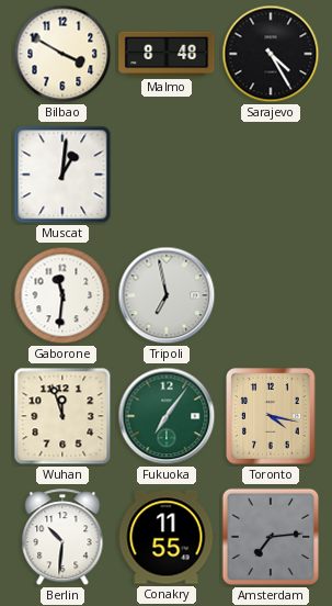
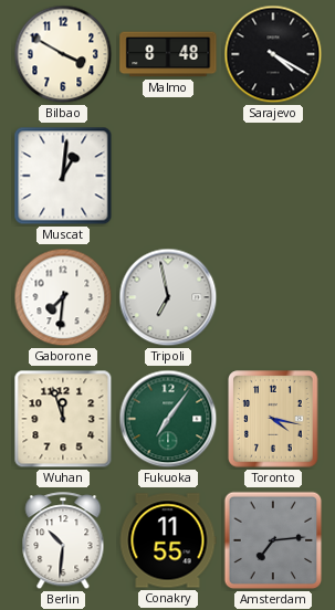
Sarajevo: 4:25 -> 4:20 (273, 54)
Gaborone: 11:31 -> 7:31 (63, 297)
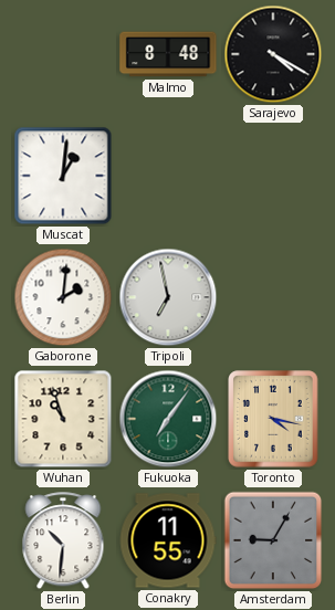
Bilbao: 3:50 -> none (63, 54)
Gaborone: 7:31 -> 2:01 (63, 297)
Wuhan: 11:57 -> 10:57 (63, 419)
Amsterdam: 7:14 -> 9:05 (273, 540)
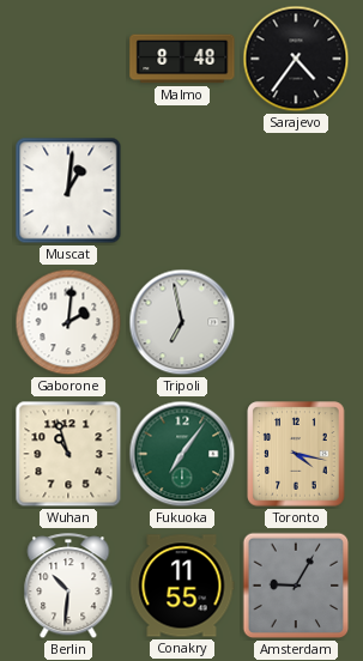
Sarajevo: 4:20 -> 4:36 (296, 59)
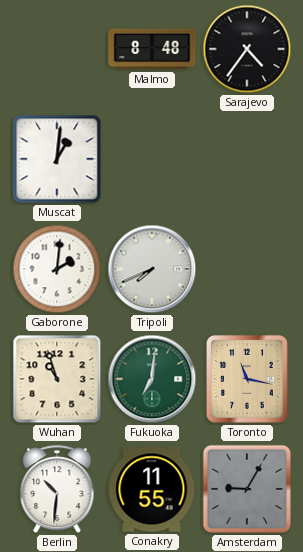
Tripoli: 6:58 -> 7:41 (152, 269)
Fukuoka: 7:06 -> 7:01 (152, 379)
Toronto: 4:17 -> 11:17 (247, 379)
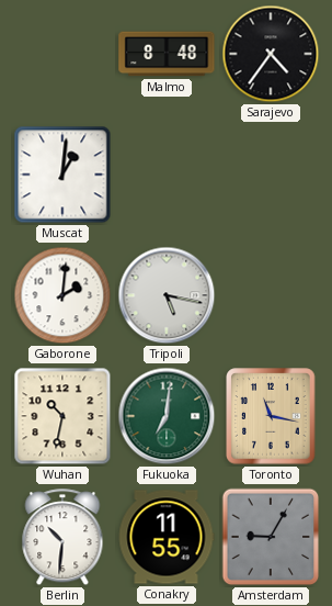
Tripoli: 7:41 -> 5:17 (167, 295)
Wuhan: 10:57 -> 10:32 (62, 416)
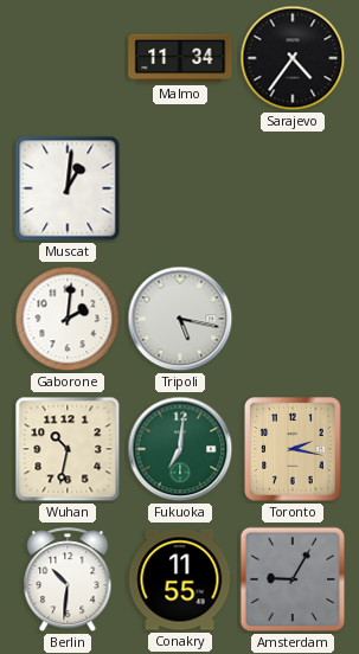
Malmo: 8:48 -> 11:34 (180, 58)
Toronto: 11:17 -> 2:17 (293, 449)
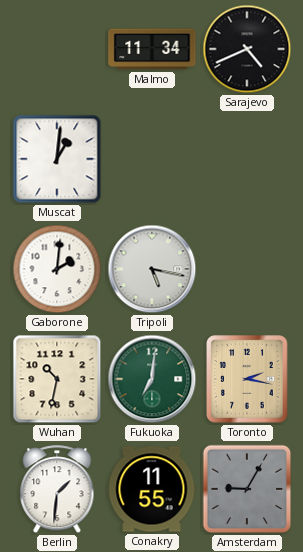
Sarajevo: 4:36 -> 4:41 (247, 49)
Berlin: 10:31 -> 1:31 (57, 490)
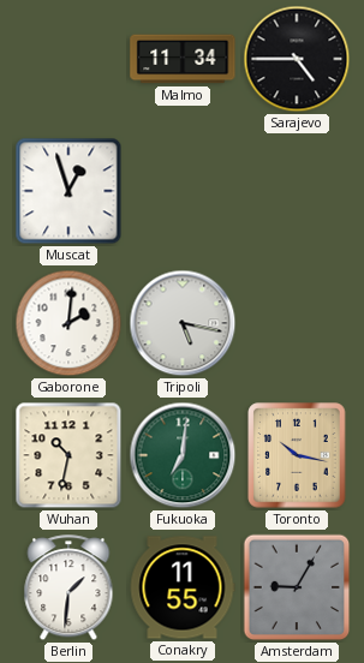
Sarajevo: 4:41 -> 4:45 (297, 59)
Muscat: 1:01 -> 12:57 (68, 191)
Toronto: 2:17 -> 10:17 (297, 455)
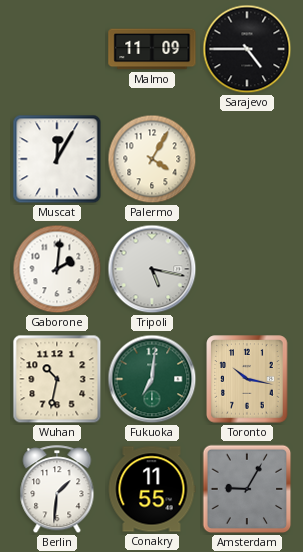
Malmo: 11:34 -> 11:09 (152, 49)
Muscat: 12:57 -> 12:05 (57, 159)
Palermo: none -> 4:05 (152, 159)
